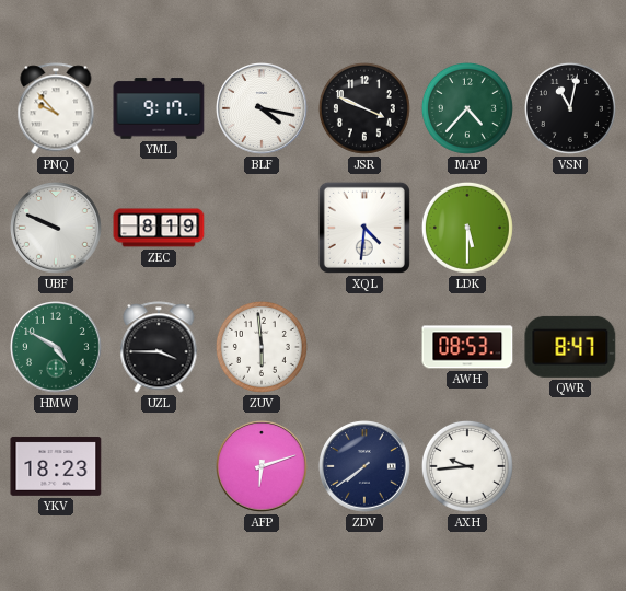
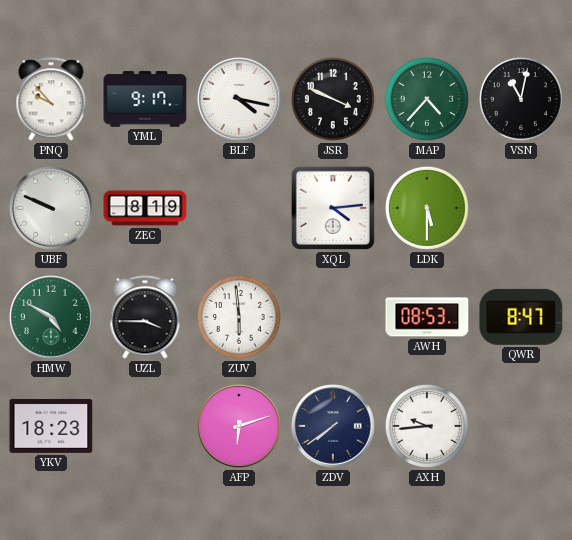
XQL: 4:31 -> 4:14 (333, 208)
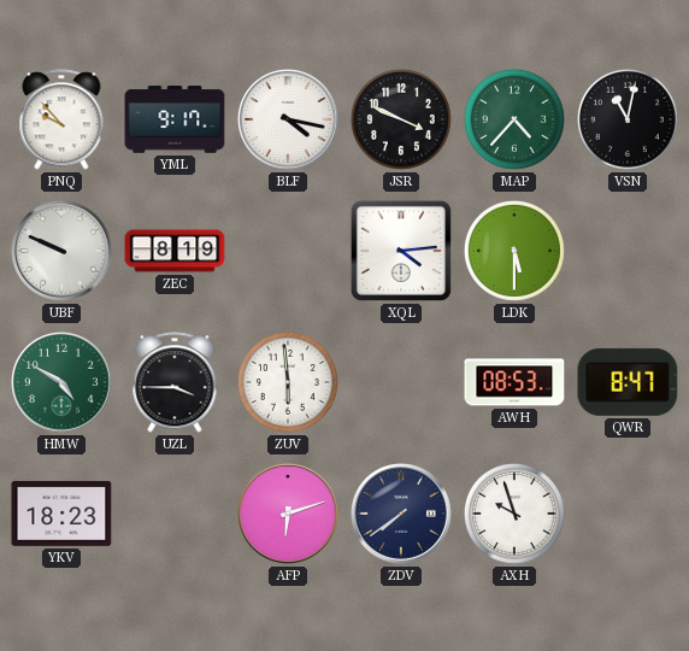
AXH: 9:44 -> 9:57 (514, 514)
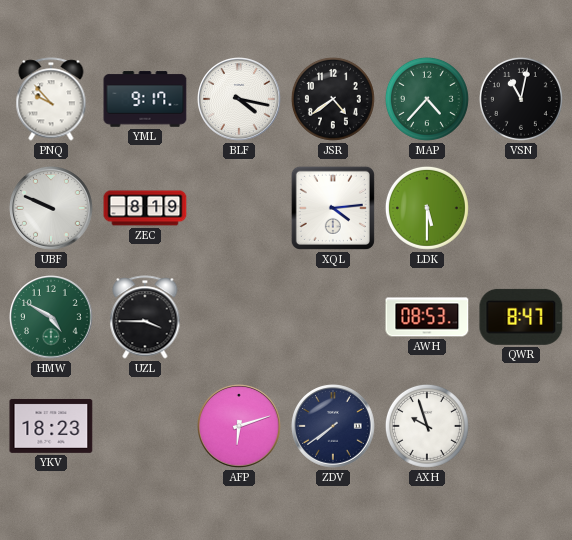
JSR: 3:49 -> 4:39 (333, 99)
ZUV: 5:59 -> none (288, 382)
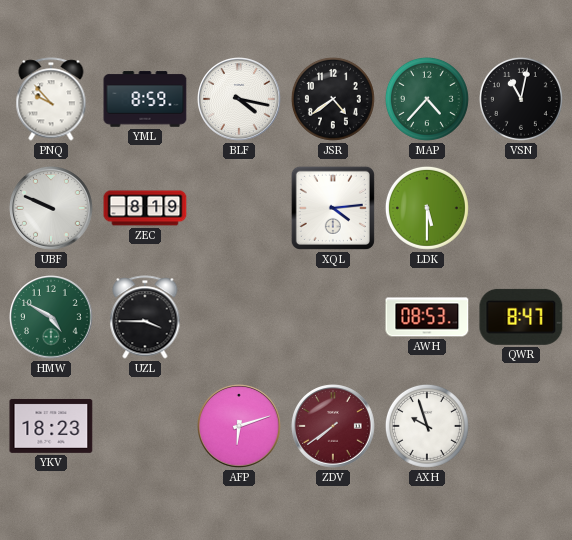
YML: 9:17 -> 8:59 (145, 99)
ZDV dial: navy -> burgundy (334, 426)
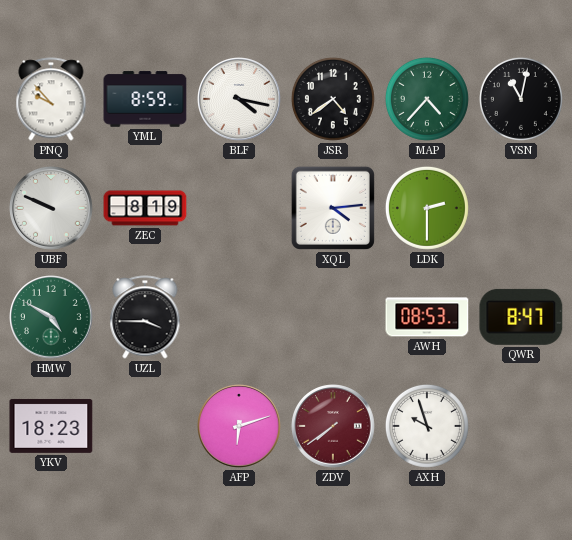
LDK: 5:30 -> 2:30 (427, 208)
